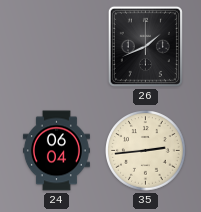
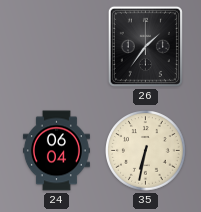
26: 1:41 -> 1:36 (145, 46)
35: 2:44 -> 6:32 (146, 151)
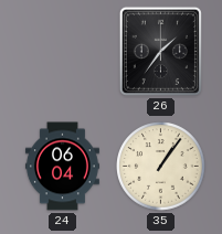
35: 6:32 -> 1:06 (161, 167)
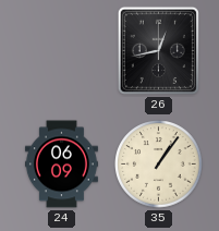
26: 1:36 -> 12:43 (158, 50)
24: 06:04 -> 06:09 (61, 165)
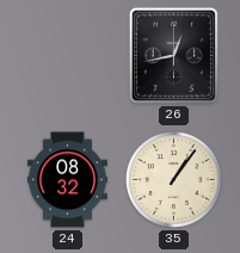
24: 06:09 -> 08:32 (67, 180)
